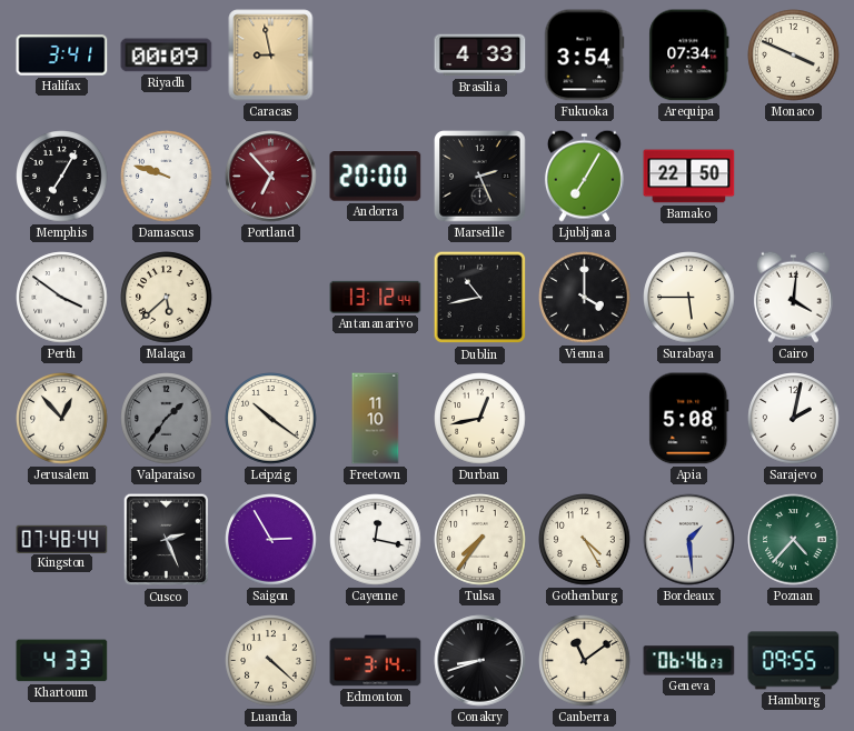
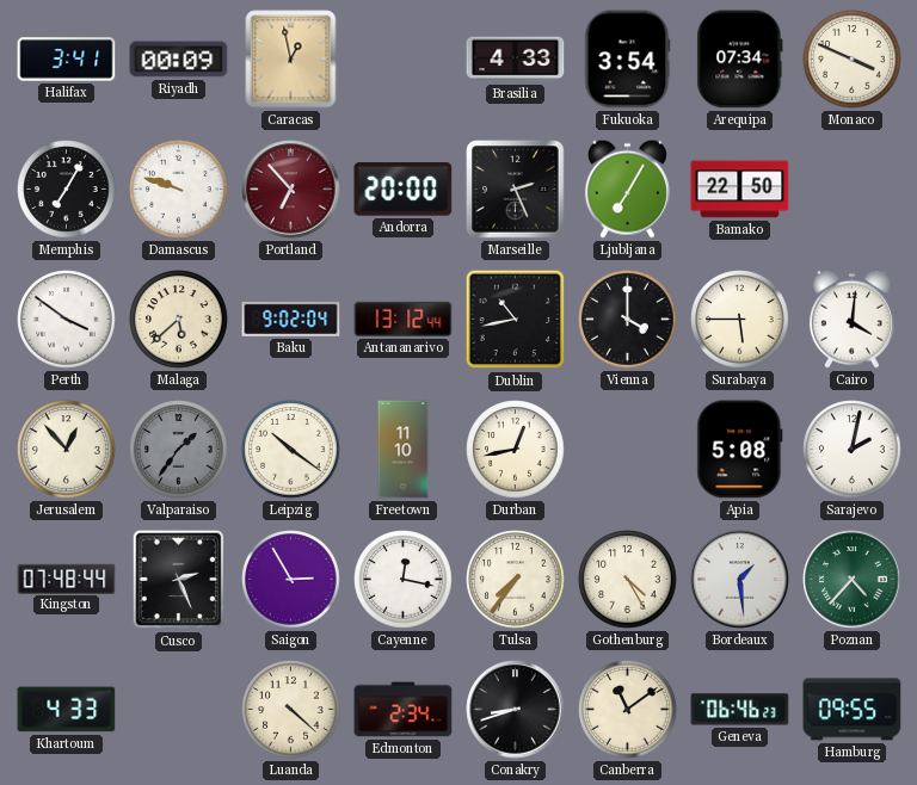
Caracas: 8:58 -> 12:58 (291, 60)
Baku: none -> 9:02 (291, 319)
Edmonton: 3:14 -> 2:34 (404, 710)
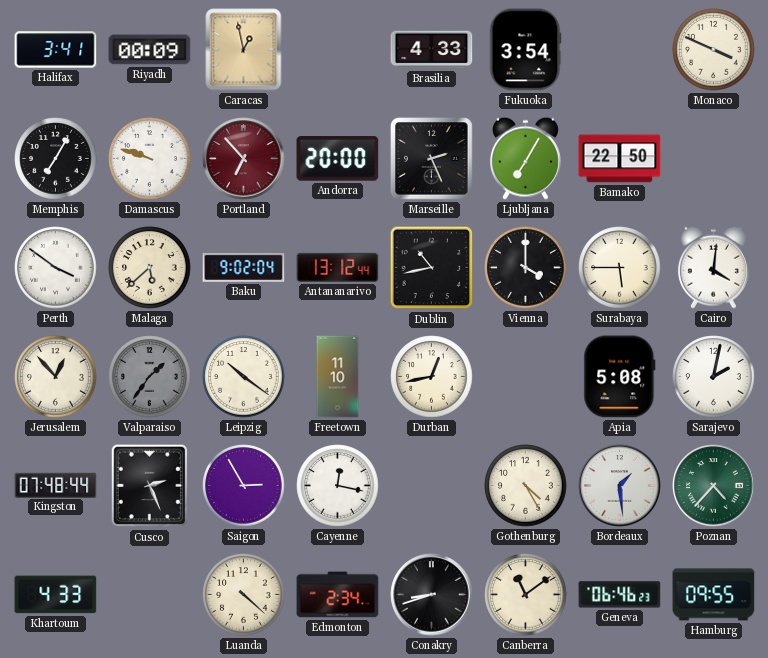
Arequipa: 07:34 -> none (740, 60)
Tulsa: 7:36 -> none (516, 580)
